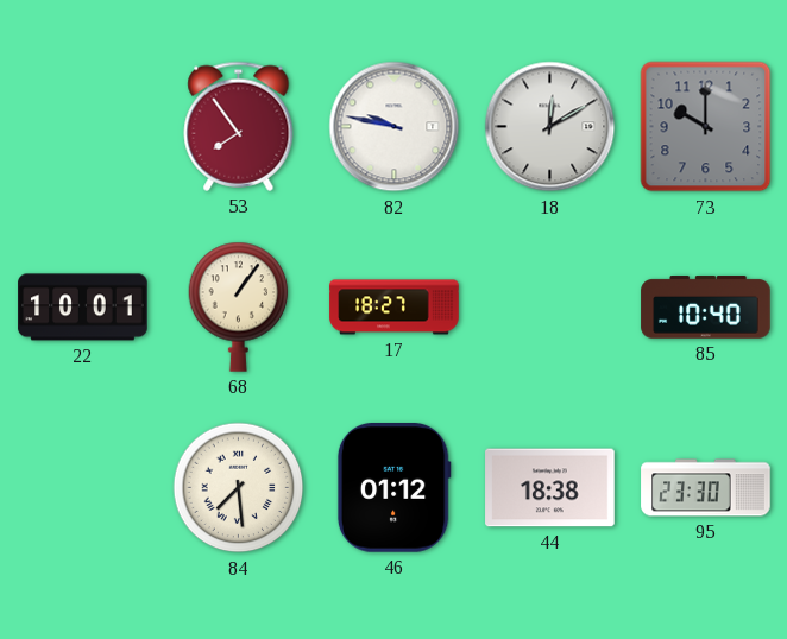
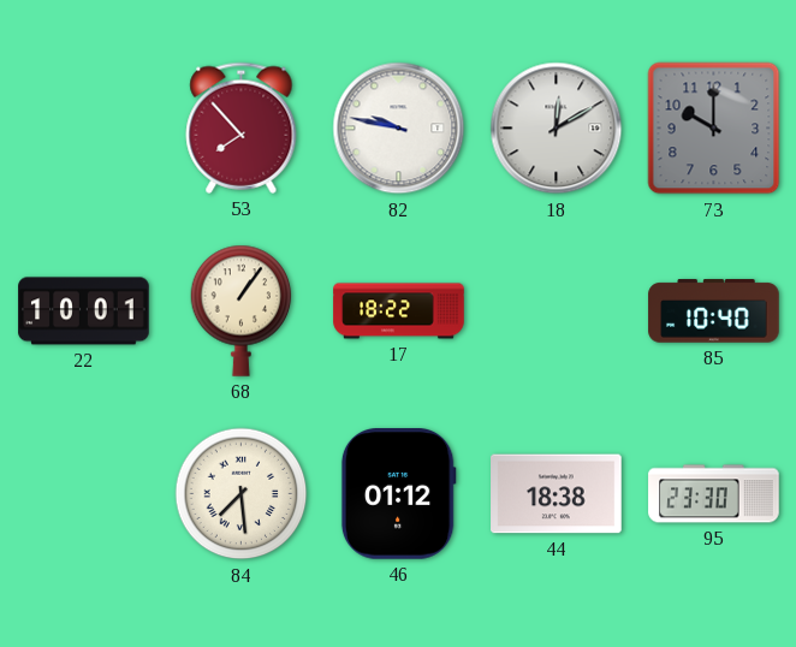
53: 7:54 -> 7:53 (242, 127)
17: 18:27 -> 18:22 (399, 311)
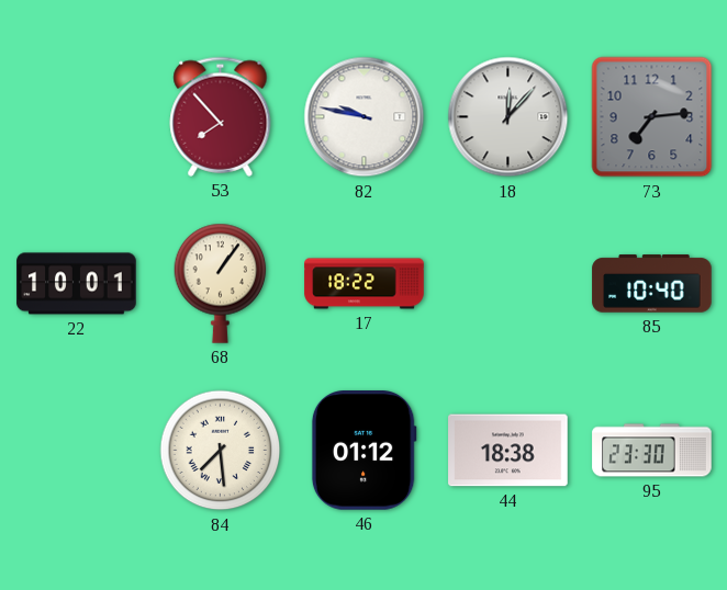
18: 12:10 -> 12:07 (508, 117)
73: 10:00 -> 7:14 (652, 117)
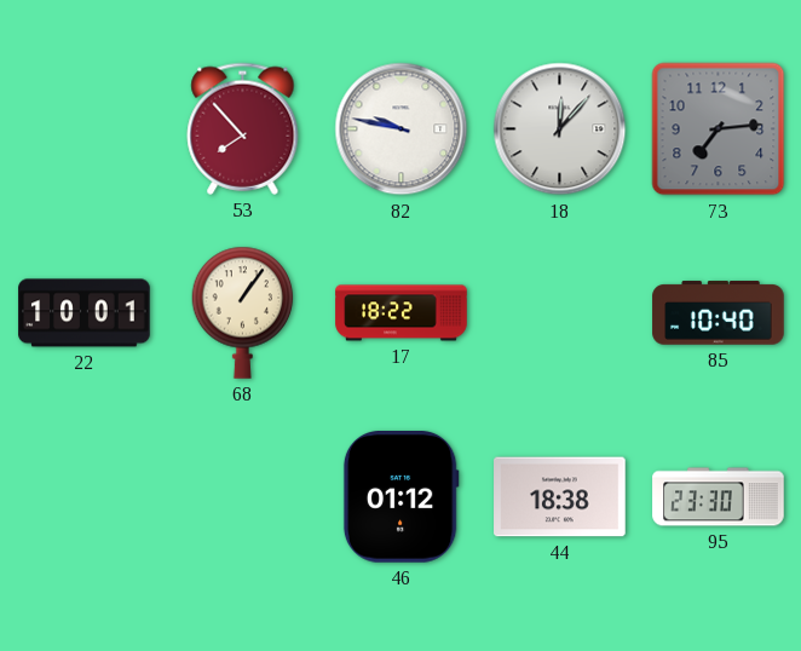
84: 7:29 -> none (221, 451)
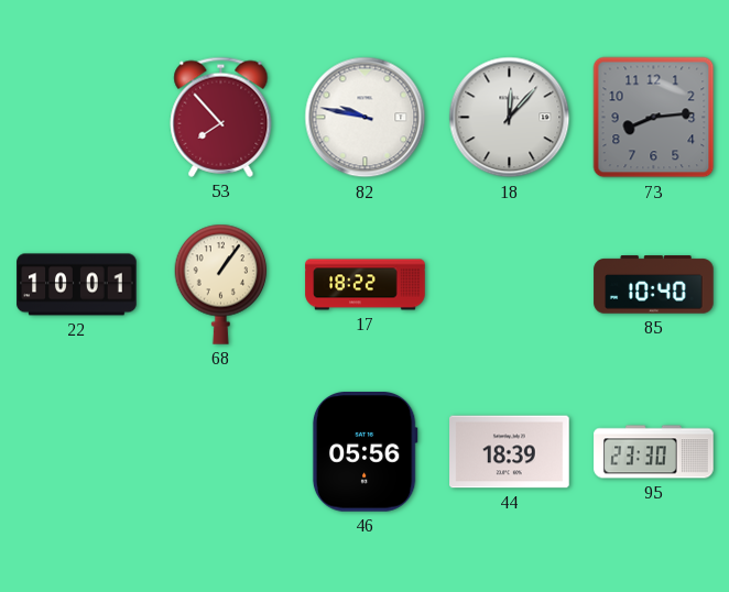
73: 7:14 -> 8:14 (654, 118)
46: 01:12 -> 05:56 (364, 452)
44: 18:38 -> 18:39 (510, 452)
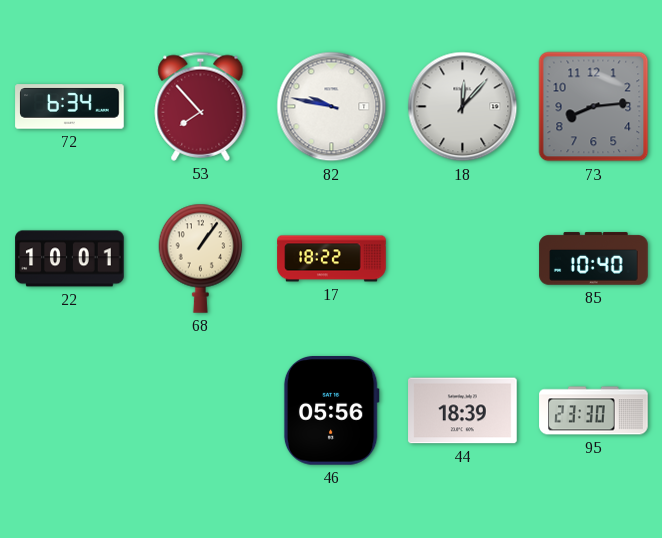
72: none -> 6:34 (70, 107)
